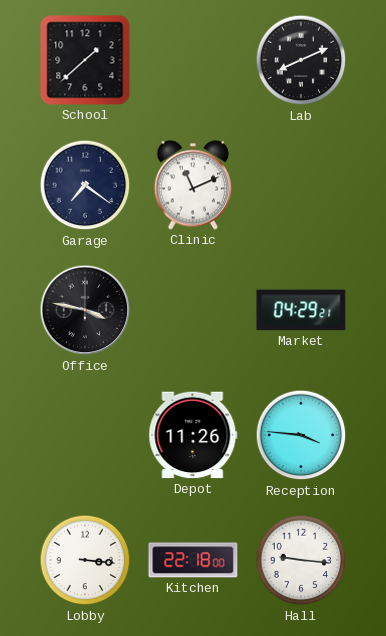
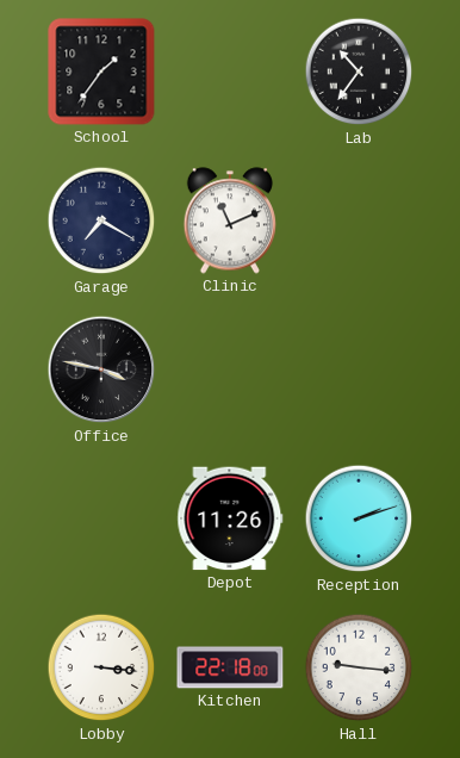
School: 1:38 -> 1:36 (101, 72)
Lab: 8:11 -> 10:36 (359, 72)
Garage: 7:21 -> 7:20 (101, 220)
Market: 04:29 -> none (301, 310)
Reception: 3:46 -> 2:12 (359, 518)
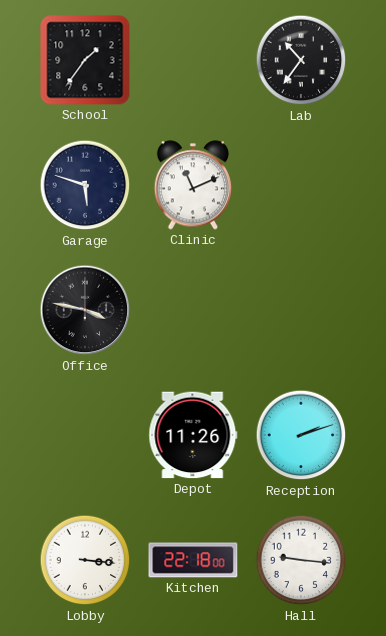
Garage: 7:20 -> 5:48 (85, 185)
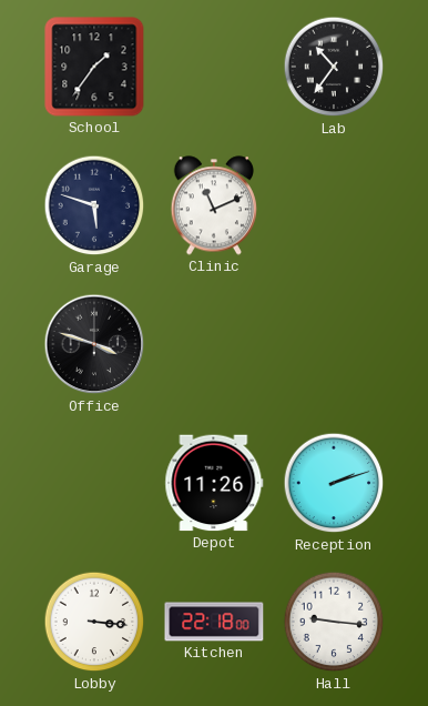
Office: 3:47 -> 3:48 (94, 344)
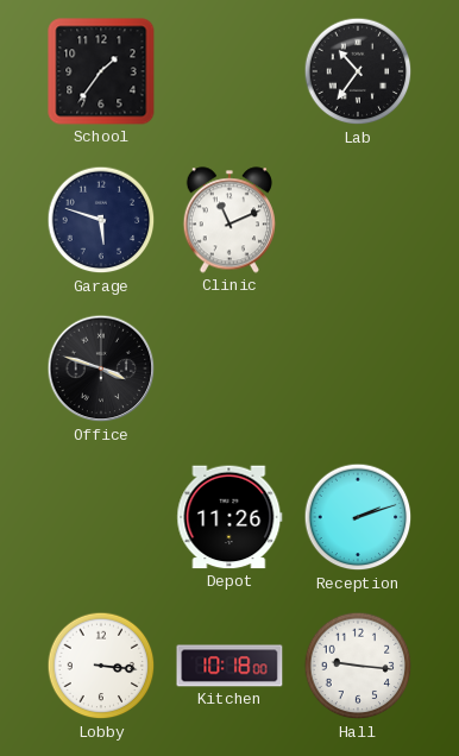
Kitchen: 22:18 -> 10:18 (229, 666)
